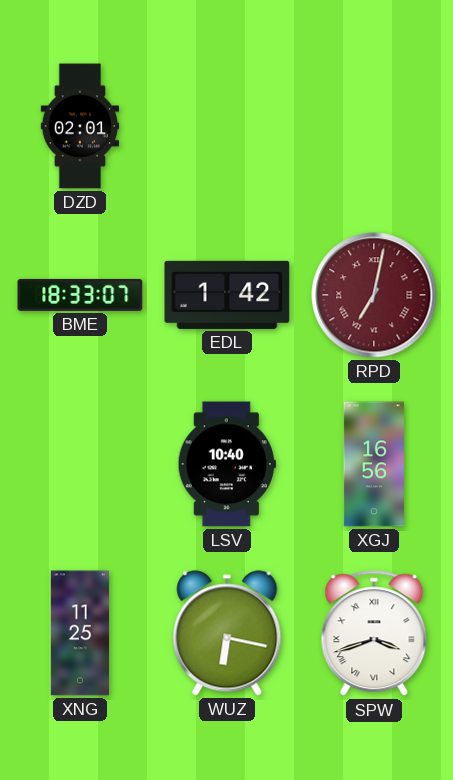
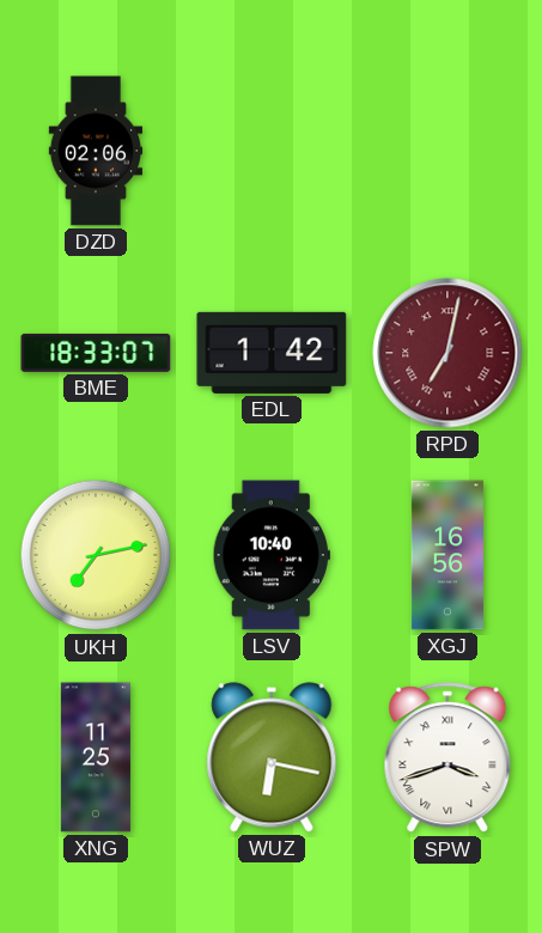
DZD: 02:01 -> 02:06 (96, 151)
UKH: none -> 7:13 (96, 555)
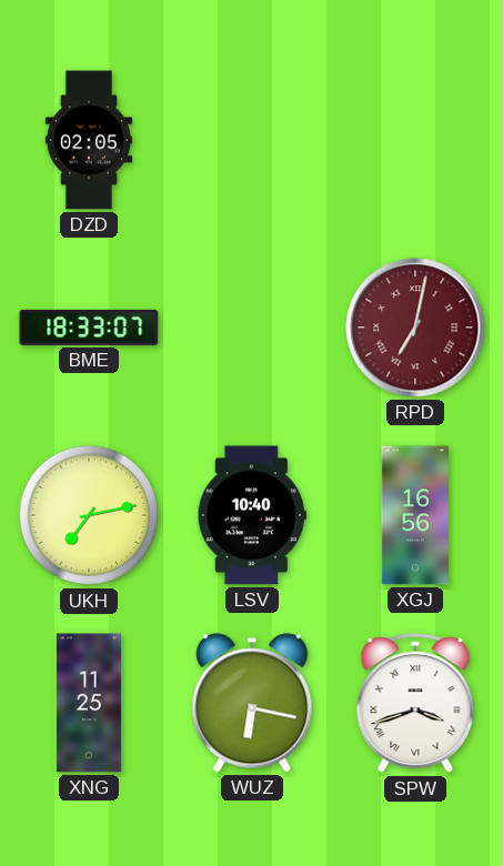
DZD: 02:06 -> 02:05 (89, 140)
EDL: 1:42 -> none (272, 353)
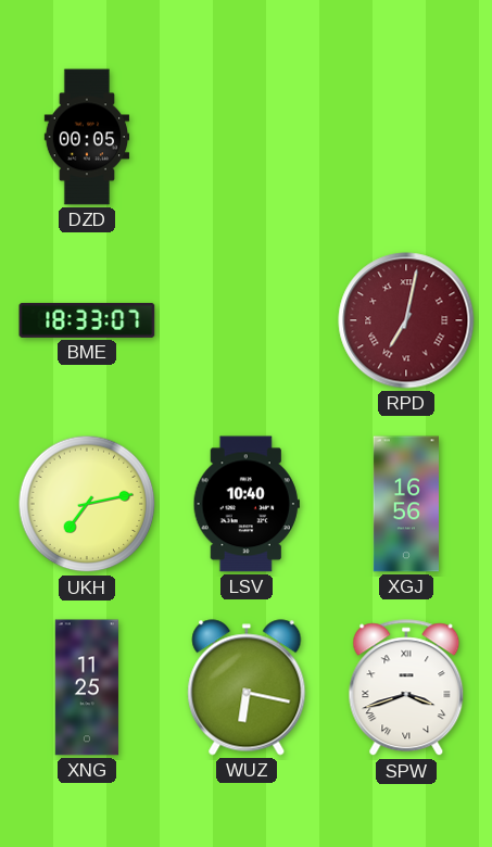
DZD: 02:05 -> 00:05 (87, 137)
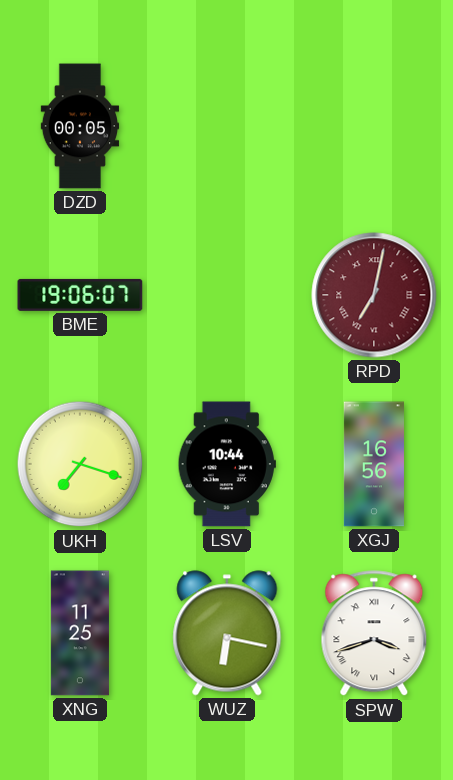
BME: 18:33 -> 19:06 (80, 295)
UKH: 7:13 -> 7:18 (80, 464)
LSV: 10:40 -> 10:44 (227, 464)
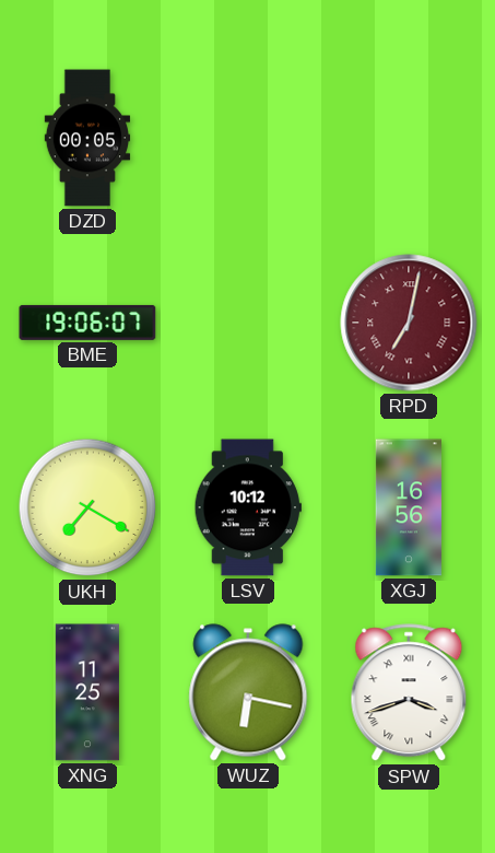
UKH: 7:18 -> 7:20 (87, 507)
LSV: 10:44 -> 10:12 (248, 507)
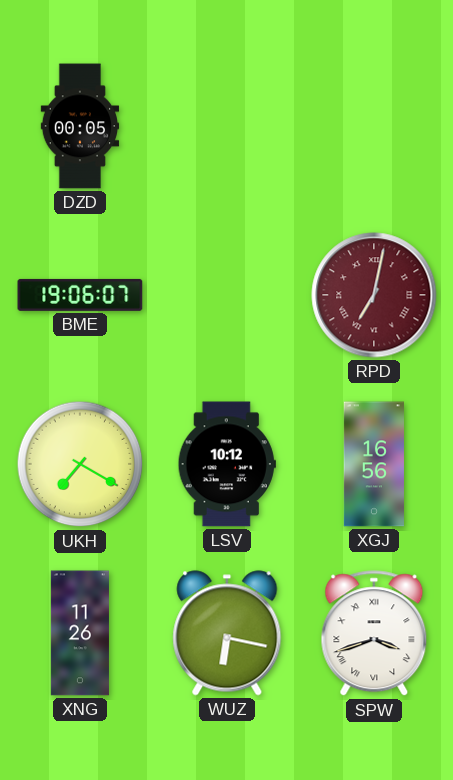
XNG: 11:25 -> 11:26 (80, 633)
